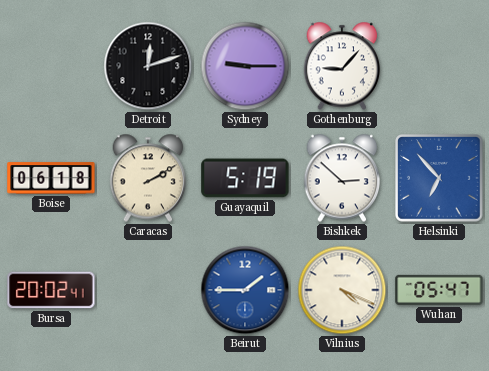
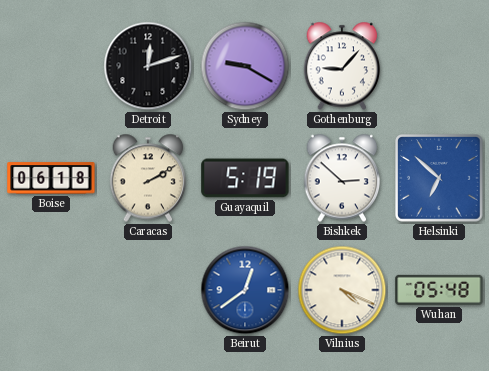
Sydney: 9:15 -> 9:20 (245, 66)
Helsinki: 6:53 -> 6:52 (440, 179)
Bursa: 20:02 -> none (51, 290)
Beirut: 1:45 -> 12:39 (245, 290)
Wuhan: 05:47 -> 05:48 (439, 290)
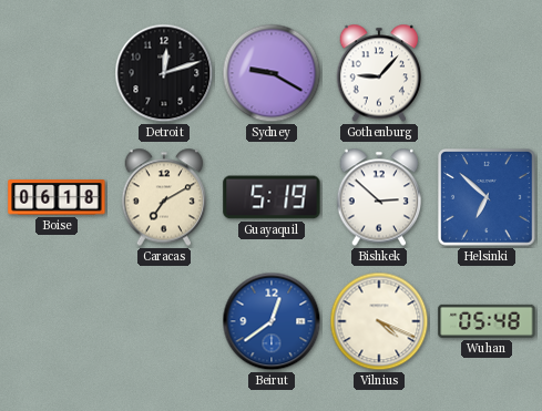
Caracas: 2:10 -> 7:10 (164, 197)
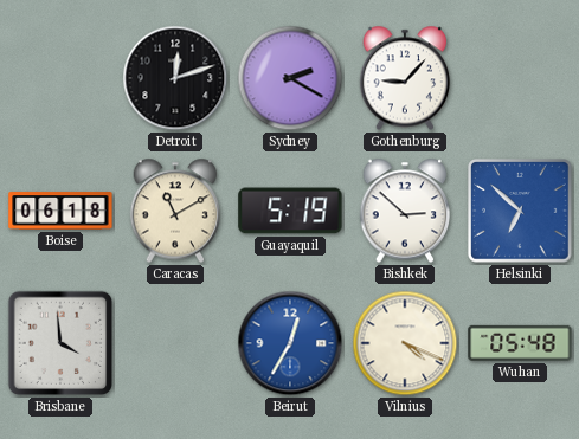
Sydney: 9:20 -> 2:20 (290, 78)
Caracas: 7:10 -> 11:10 (175, 211)
Brisbane: none -> 3:59 (60, 343)
Beirut: 12:39 -> 12:35 (290, 343)
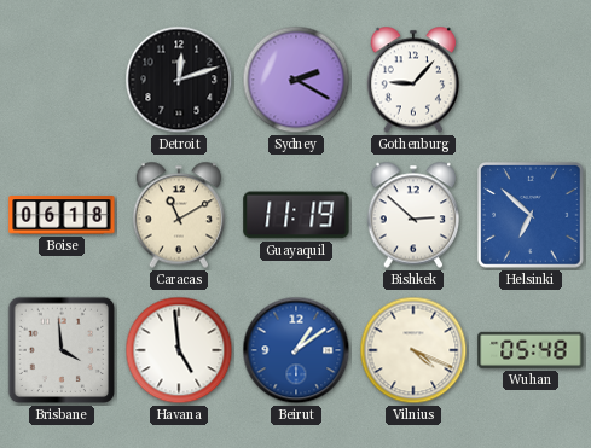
Guayaquil: 5:19 -> 11:19 (296, 215)
Havana: none -> 4:59 (179, 350)
Beirut: 12:35 -> 1:09 (296, 350)
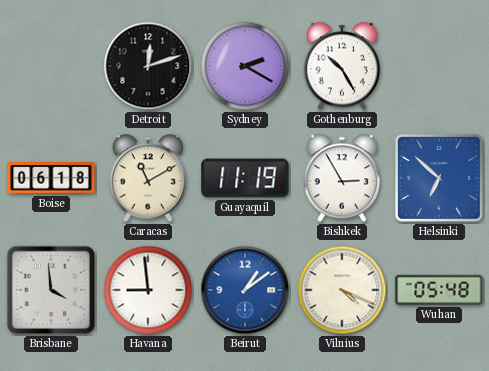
Gothenburg: 9:07 -> 10:25 (342, 66)
Bishkek: 2:52 -> 2:55 (342, 178)
Havana: 4:59 -> 8:59 (148, 290)
